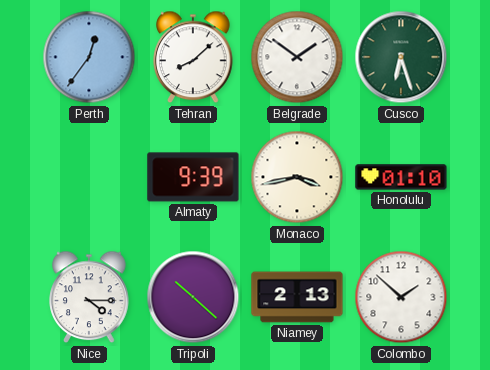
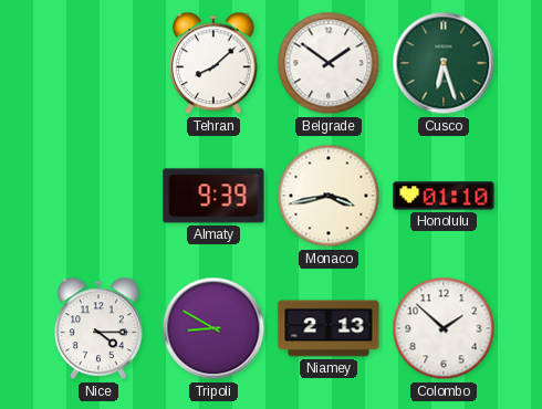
Perth: 12:36 -> none (89, 57)
Tripoli: 10:22 -> 8:50 (213, 328)
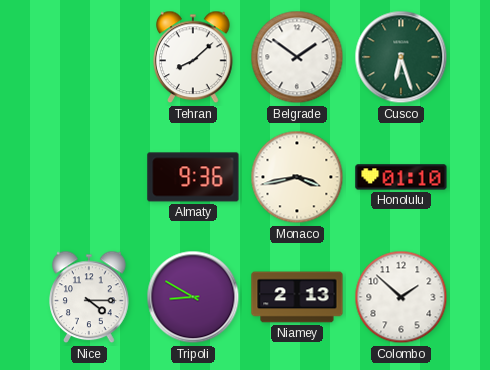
Almaty: 9:39 -> 9:36 (193, 177)
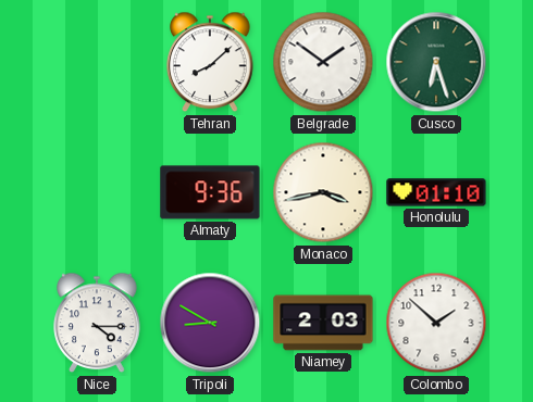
Niamey: 2:13 -> 2:03 (323, 323)
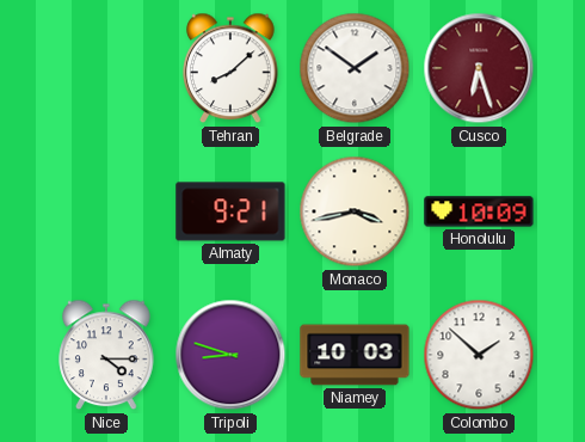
Cusco dial: green -> burgundy (479, 68)
Almaty: 9:36 -> 9:21 (230, 211)
Honolulu: 01:10 -> 10:09 (479, 211)
Tripoli: 8:50 -> 8:48 (230, 355)
Niamey: 2:03 -> 10:03 (355, 355)
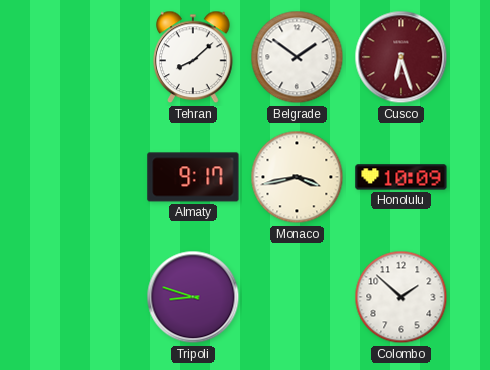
Almaty: 9:21 -> 9:17 (193, 177)
Nice: 4:15 -> none (106, 355)
Niamey: 10:03 -> none (355, 355)
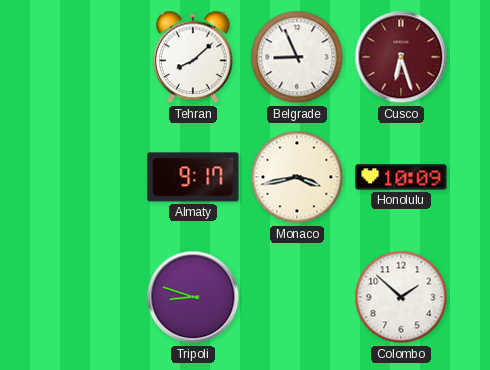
Belgrade: 1:51 -> 8:56 (297, 57)
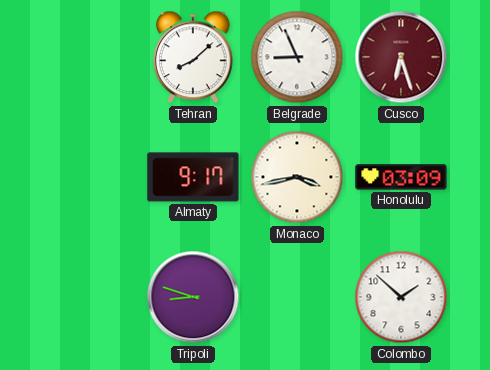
Honolulu: 10:09 -> 03:09 (401, 177)
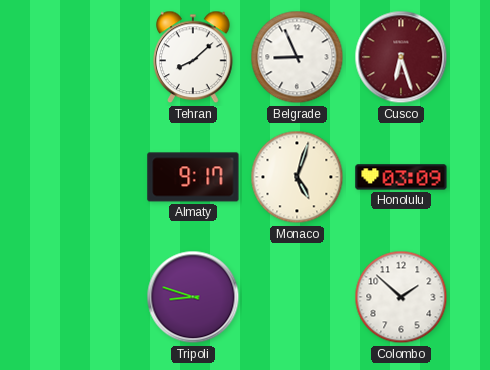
Monaco: 3:43 -> 5:03 (297, 177)
